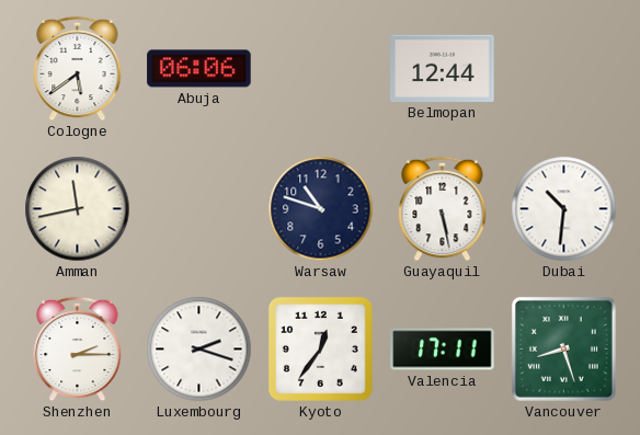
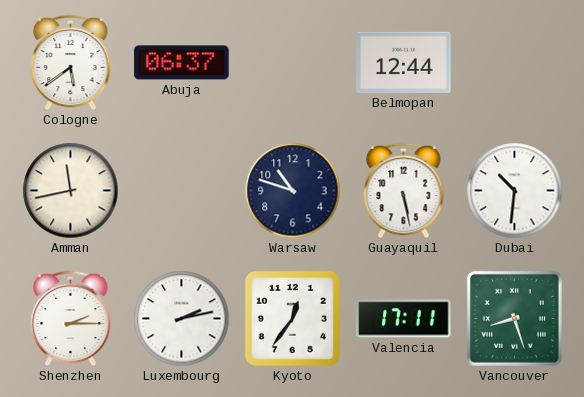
Abuja: 06:06 -> 06:37 (182, 63)
Luxembourg: 2:18 -> 2:13 (182, 319)
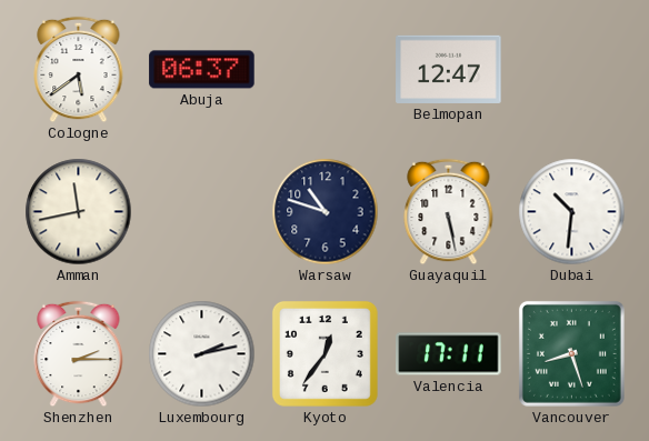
Belmopan: 12:44 -> 12:47 (449, 69)
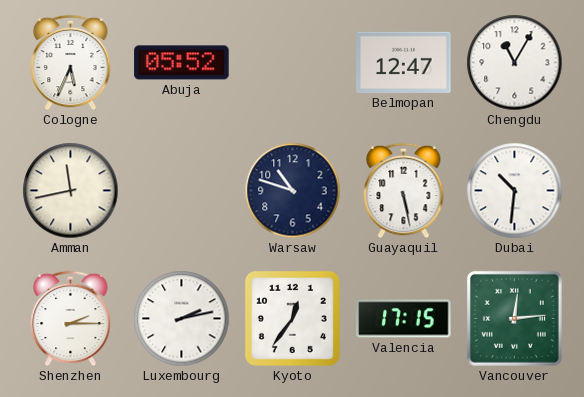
Cologne: 5:39 -> 5:34 (71, 63)
Abuja: 06:37 -> 05:52 (182, 63)
Chengdu: none -> 11:05 (515, 63)
Valencia: 17:11 -> 17:15 (404, 319)
Vancouver: 8:27 -> 12:14 (514, 318)
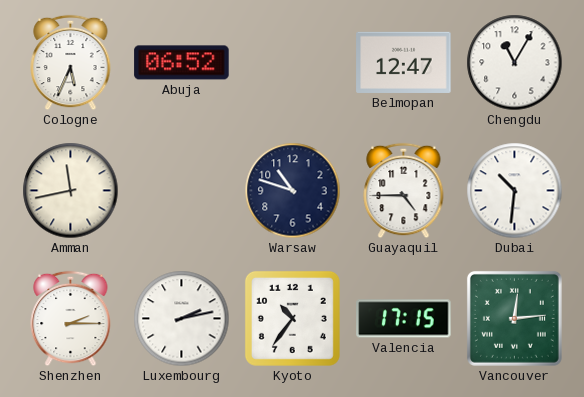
Abuja: 05:52 -> 06:52 (182, 63)
Guayaquil: 5:28 -> 4:45 (404, 191)
Kyoto: 12:36 -> 10:36 (292, 318)
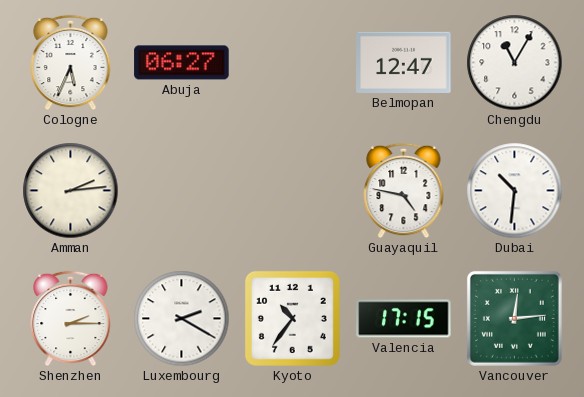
Abuja: 06:52 -> 06:27 (182, 63)
Amman: 11:43 -> 2:14 (71, 191)
Warsaw: 10:48 -> none (293, 191)
Guayaquil: 4:45 -> 4:47 (404, 191)
Luxembourg: 2:13 -> 2:20 (182, 319)
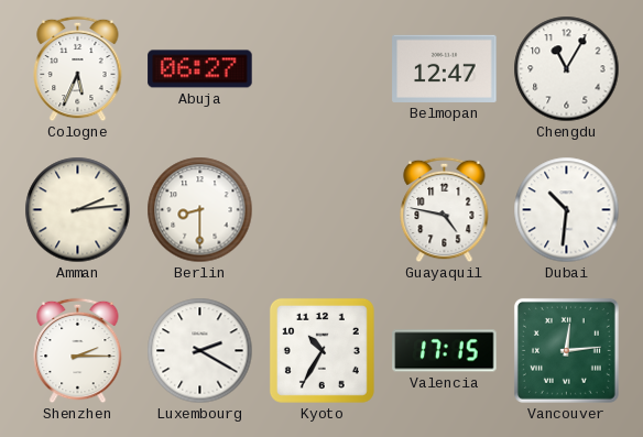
Berlin: none -> 8:30 (200, 210)
Kyoto: 10:36 -> 10:35 (321, 350)
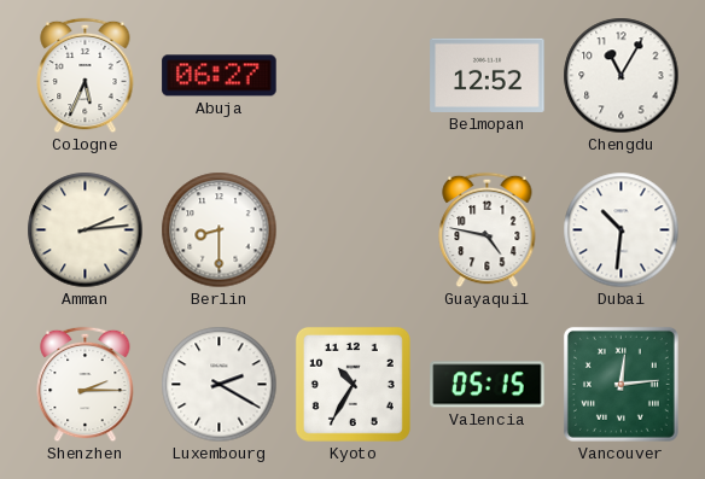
Belmopan: 12:47 -> 12:52 (488, 75)
Valencia: 17:15 -> 05:15 (488, 385)
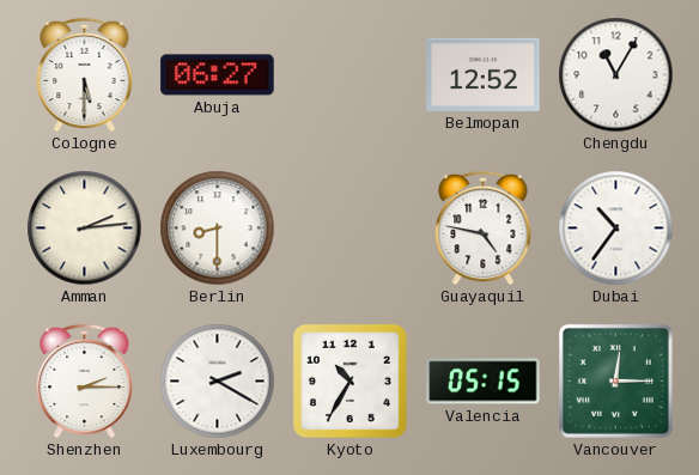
Cologne: 5:34 -> 5:30 (85, 75)
Dubai: 10:31 -> 10:36 (616, 229)
Vancouver: 12:14 -> 12:15 (615, 380)
